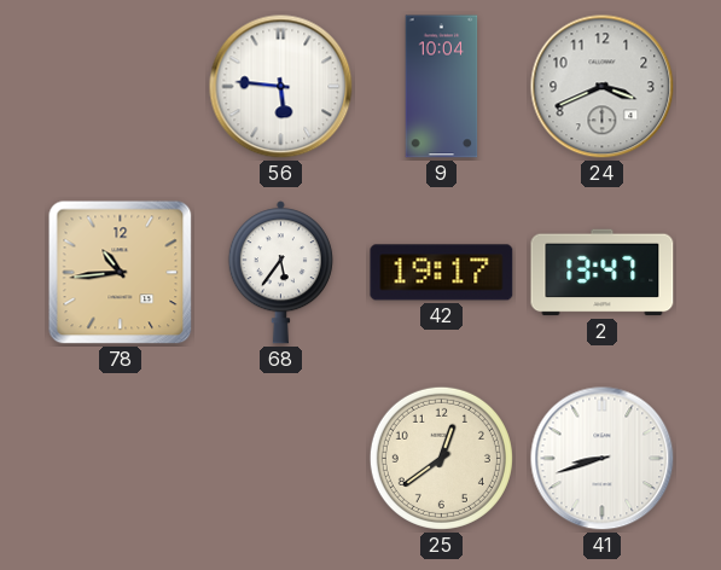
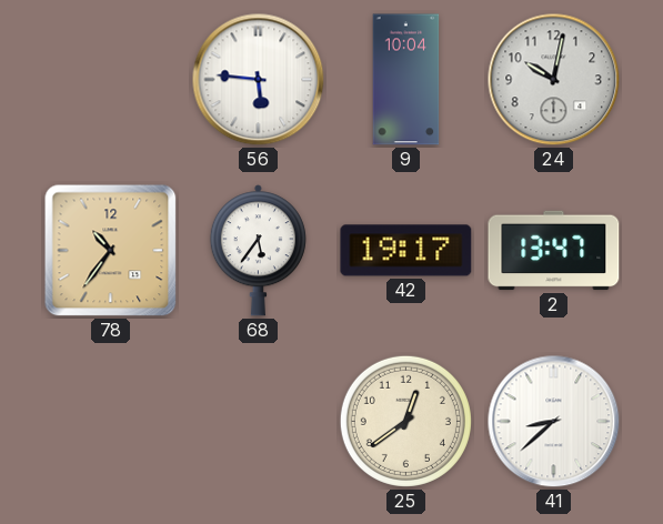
24: 3:41 -> 10:02 (554, 80)
78: 10:44 -> 10:36 (111, 251)
41: 8:42 -> 8:38 (554, 422)
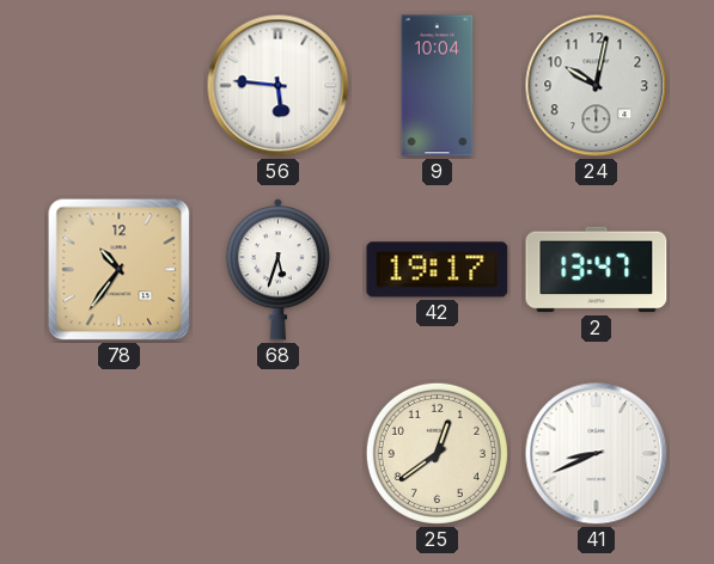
68: 5:36 -> 5:33 (277, 270)
41: 8:38 -> 8:41 (597, 454)
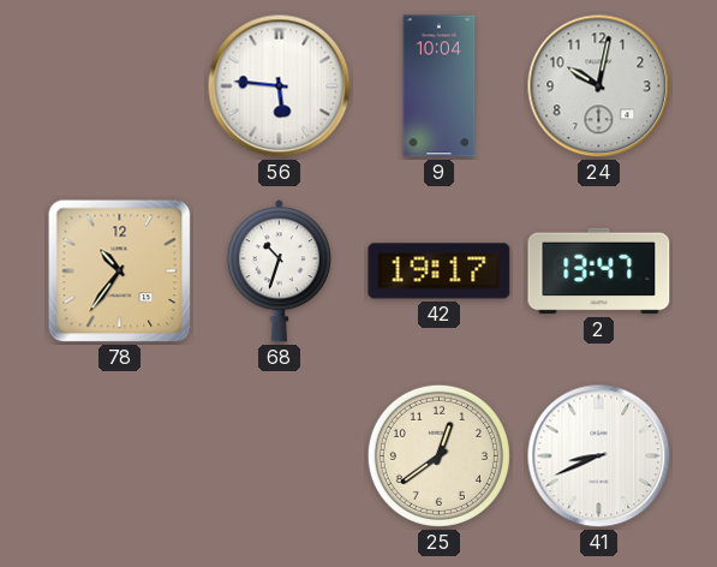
68: 5:33 -> 10:33 (279, 271)
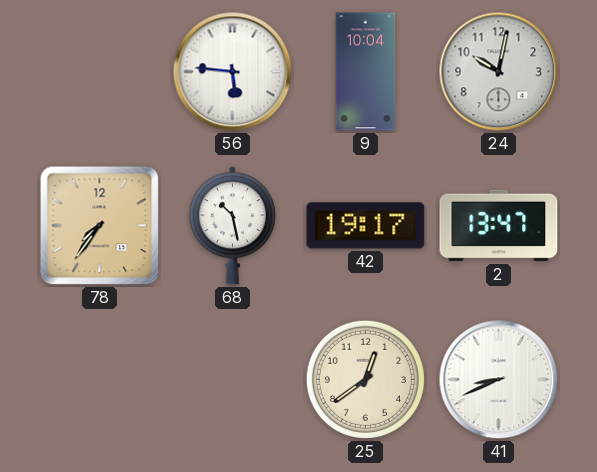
78: 10:36 -> 7:36 (100, 226)
68: 10:33 -> 10:28 (232, 226)
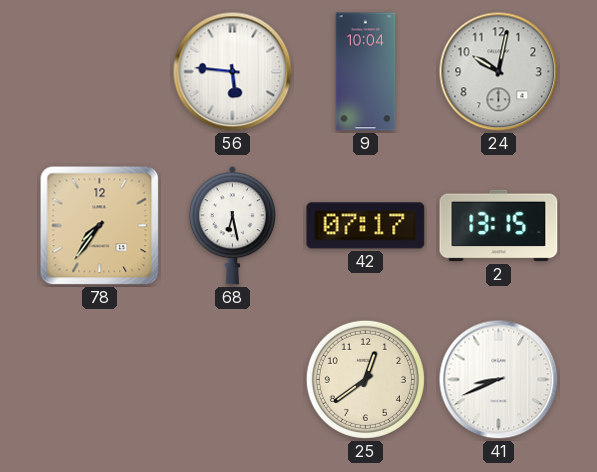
68: 10:28 -> 6:28 (232, 226)
42: 19:17 -> 07:17 (366, 226)
2: 13:47 -> 13:15 (499, 226)
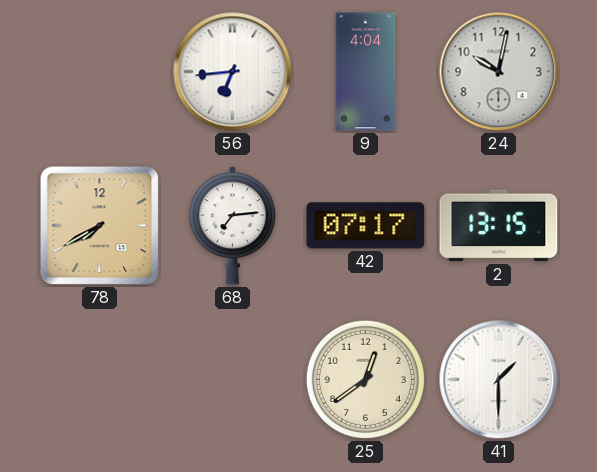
56: 5:46 -> 6:44 (233, 72)
9: 10:04 -> 4:04 (366, 72)
78: 7:36 -> 7:40 (100, 226)
68: 6:28 -> 7:14 (232, 226)
41: 8:41 -> 1:30 (499, 380)
